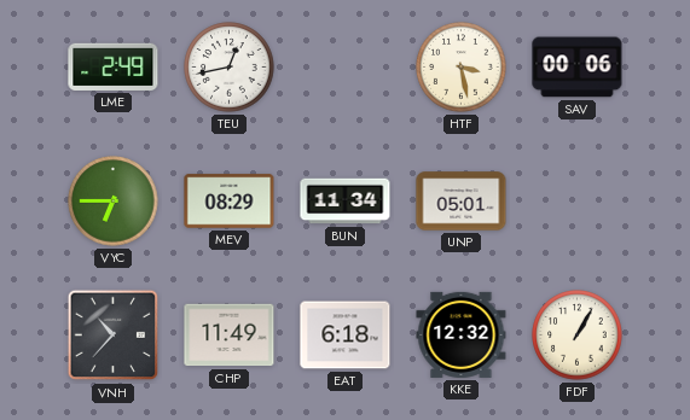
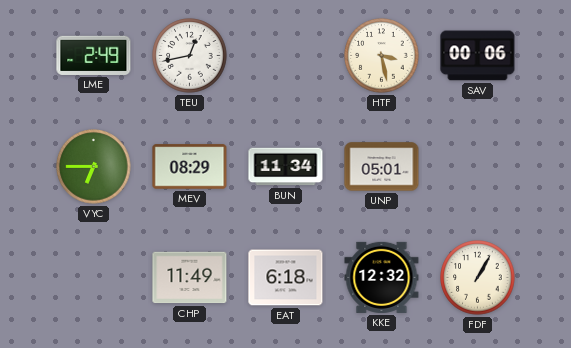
VNH: 10:37 -> none (114, 336)
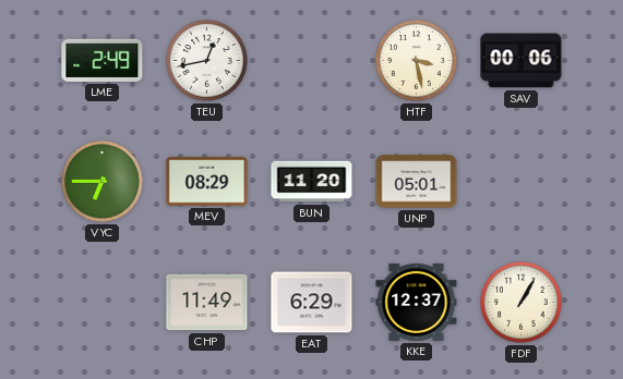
BUN: 11:34 -> 11:20 (312, 182)
EAT: 6:18 -> 6:29 (312, 303)
KKE: 12:32 -> 12:37 (417, 302)
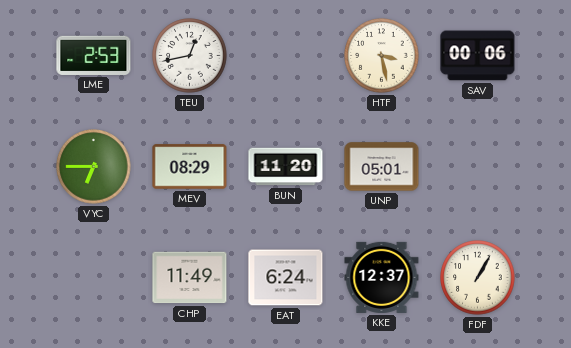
LME: 2:49 -> 2:53 (94, 55)
EAT: 6:29 -> 6:24 (286, 278)
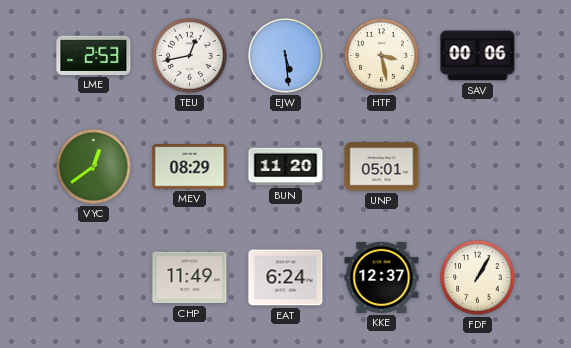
EJW: none -> 5:29 (286, 56)
VYC: 6:45 -> 12:39 (94, 167)
